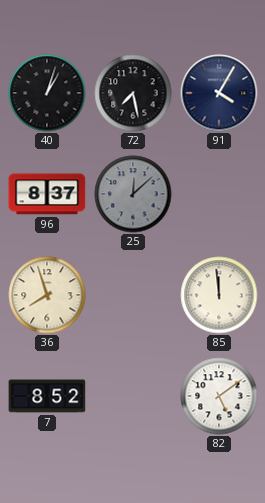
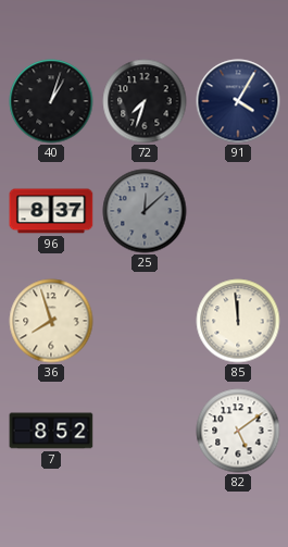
72: 7:28 -> 7:33 (145, 101)
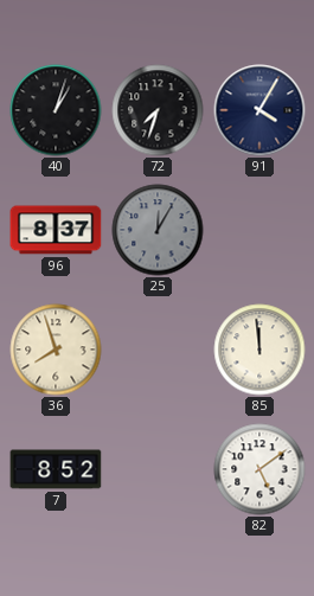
25: 12:08 -> 12:05 (158, 230)
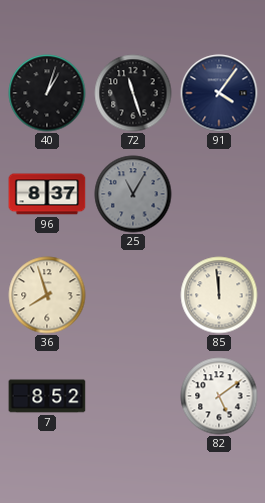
72: 7:33 -> 11:27 (133, 93)
91: 4:05 -> 4:06 (219, 93)
25: 12:05 -> 11:05 (133, 194)
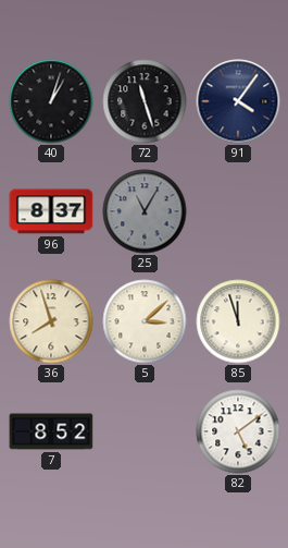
5: none -> 3:08 (145, 321)
85: 11:59 -> 11:57 (238, 321)
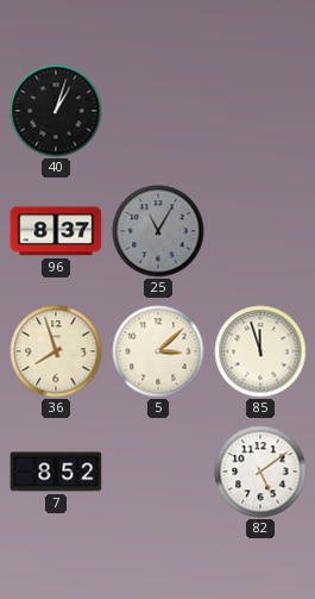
72: 11:27 -> none (145, 101)
91: 4:06 -> none (238, 101)
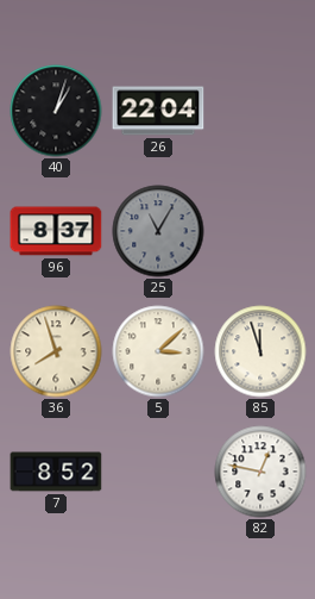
26: none -> 22:04 (158, 111)
82: 5:09 -> 12:47 (260, 472)
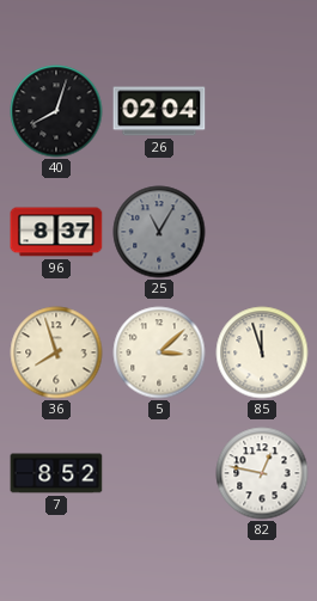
40: 1:03 -> 8:03 (56, 111)
26: 22:04 -> 02:04 (159, 111)
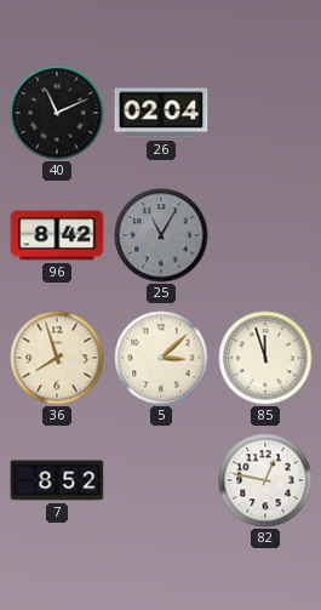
40: 8:03 -> 11:11 (57, 113)
96: 8:37 -> 8:42 (57, 235)
